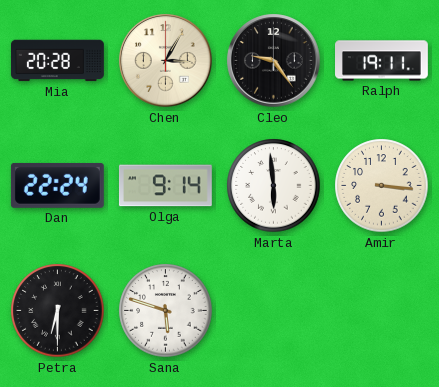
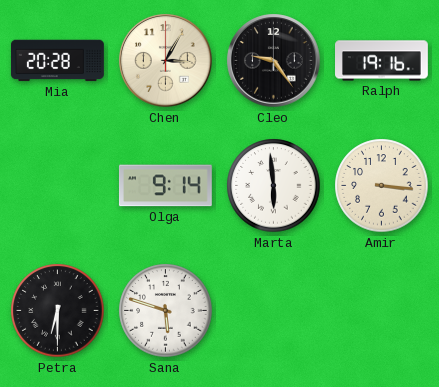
Ralph: 19:11 -> 19:16 (382, 61)
Dan: 22:24 -> none (57, 185)
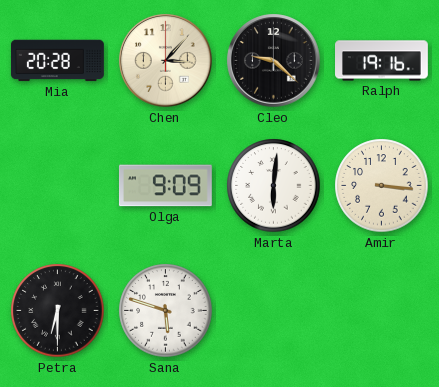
Chen: 3:05 -> 3:07 (166, 61)
Cleo: 9:24 -> 9:22 (274, 61)
Olga: 9:14 -> 9:09 (165, 186)
Marta: 5:59 -> 6:01 (274, 186)
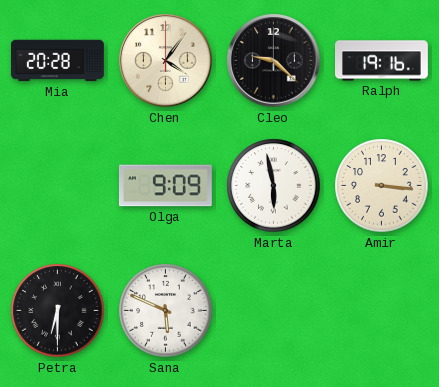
Chen: 3:07 -> 4:06 (166, 61)
Marta: 6:01 -> 5:58 (274, 186)
Sana: 5:48 -> 5:49 (166, 311)
